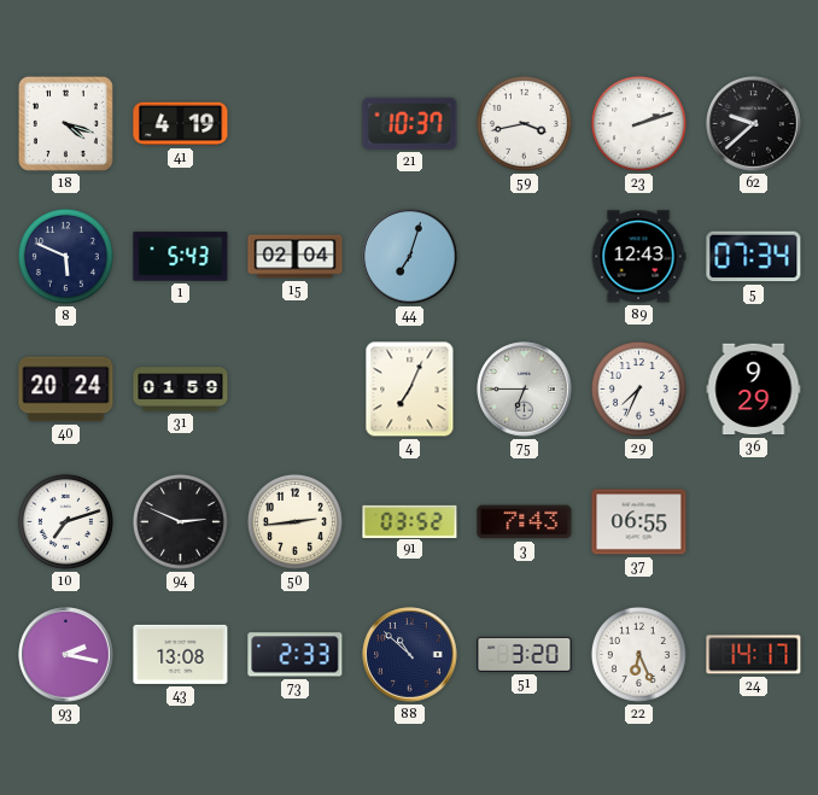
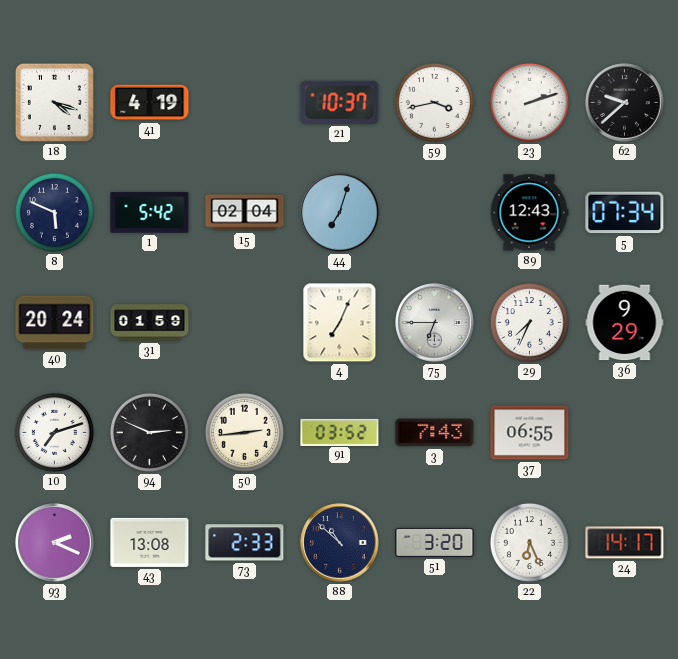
1: 5:43 -> 5:42 (150, 213)
93: 2:17 -> 2:19 (55, 543)
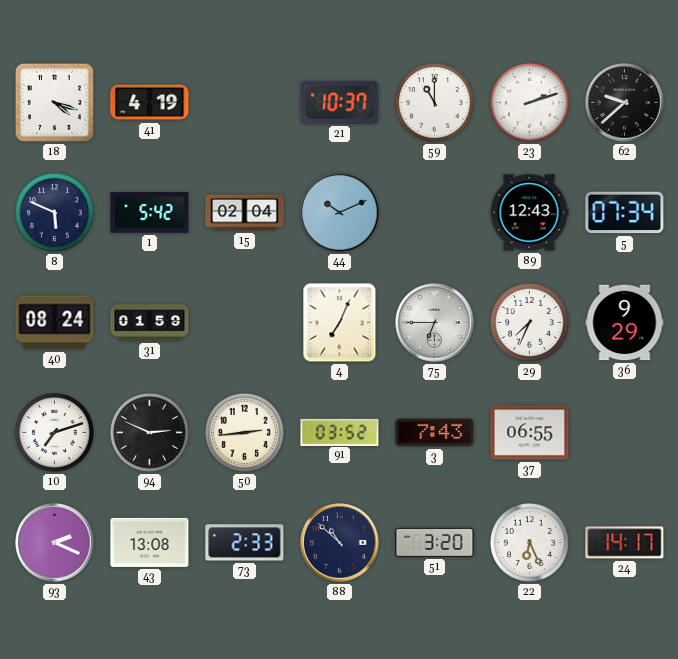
59: 3:43 -> 11:00 (434, 102)
44: 7:03 -> 10:11 (340, 213)
40: 20:24 -> 08:24 (55, 323)
